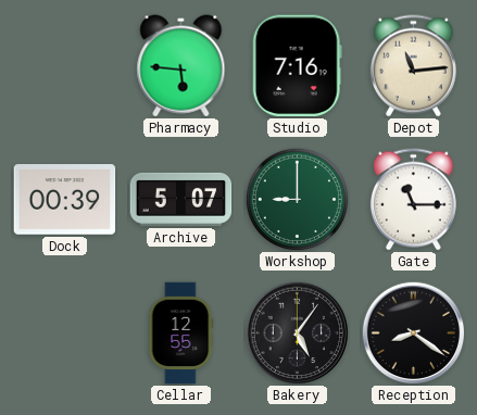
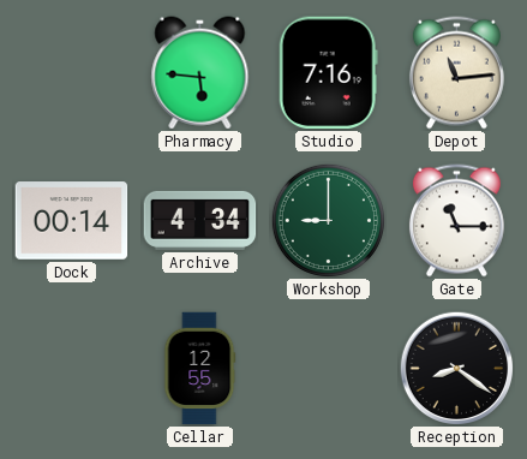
Dock: 00:39 -> 00:14 (72, 221)
Archive: 5:07 -> 4:34 (200, 220)
Bakery: 5:06 -> none (297, 332)
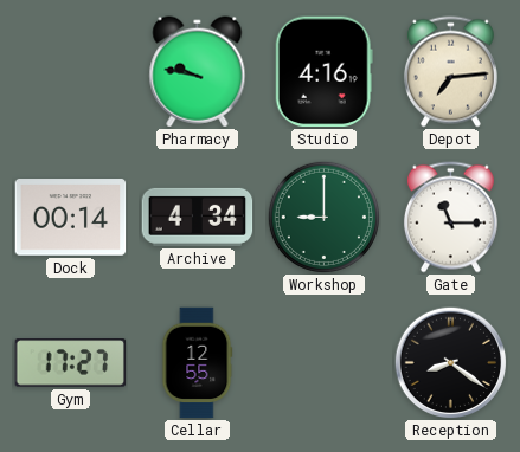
Pharmacy: 5:46 -> 9:47 (198, 72)
Studio: 7:16 -> 4:16 (323, 72)
Depot: 11:14 -> 7:14 (450, 72)
Gym: none -> 17:27 (71, 363)
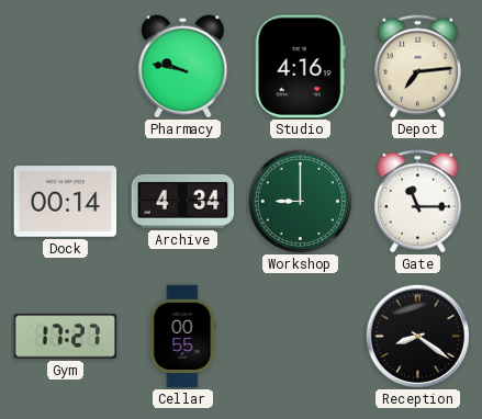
Cellar: 12:55 -> 00:55 (182, 337)
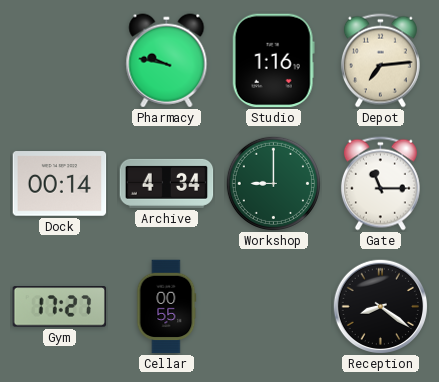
Studio: 4:16 -> 1:16 (273, 61)
